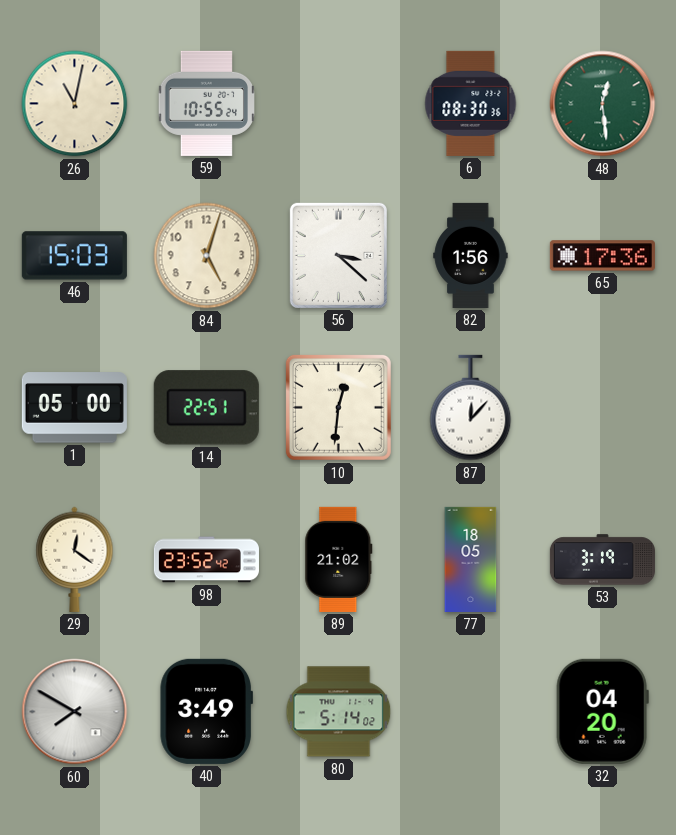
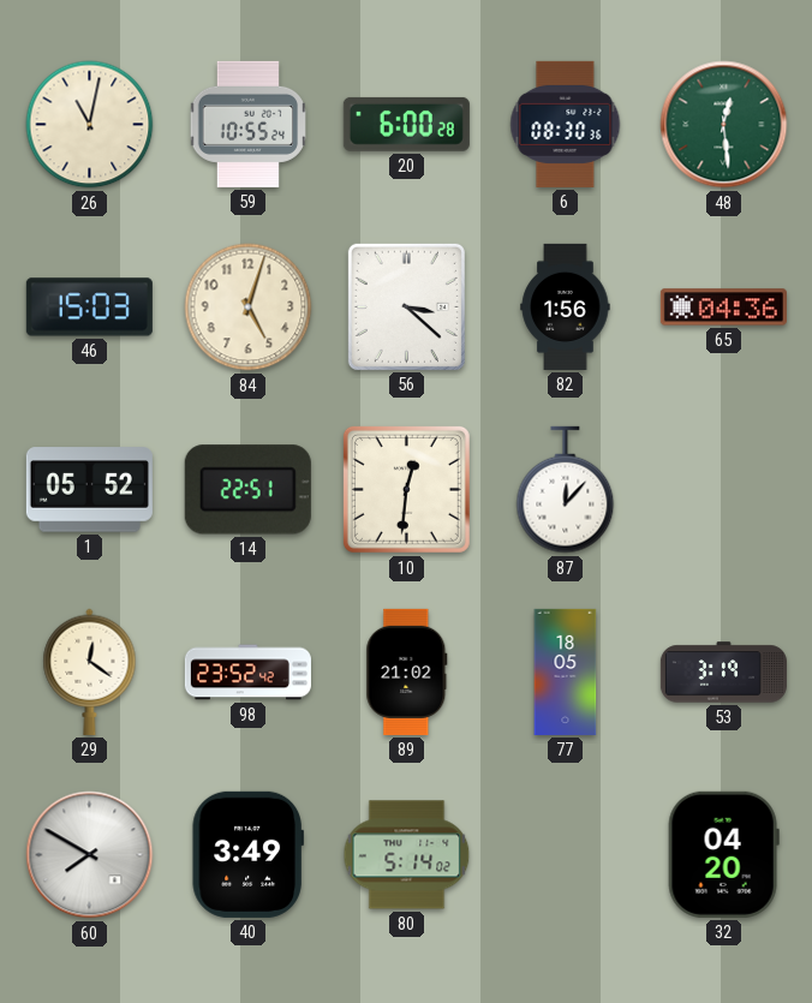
20: none -> 6:00 (406, 124)
65: 17:36 -> 04:36 (723, 308)
1: 05:00 -> 05:52 (89, 490)
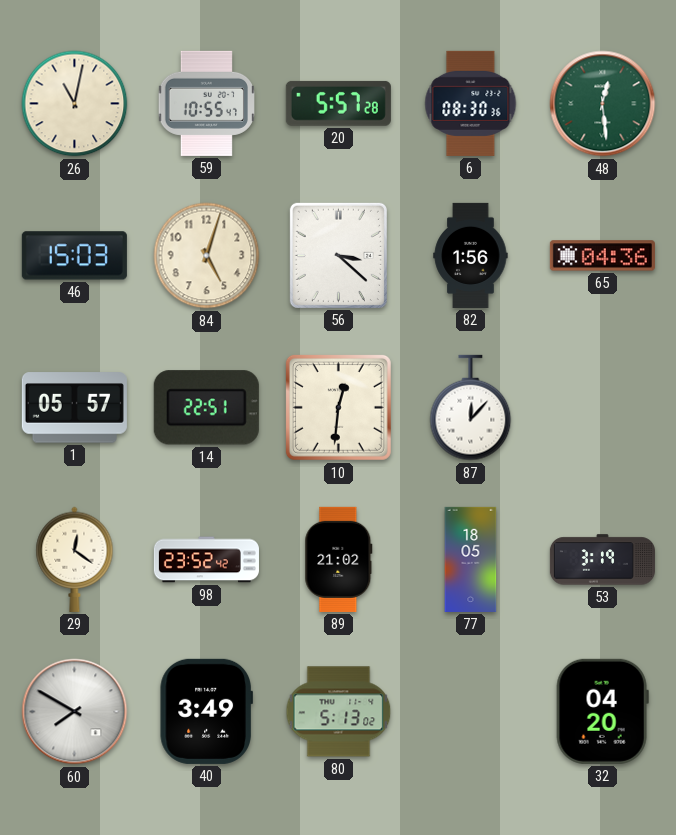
59: 10:55:24 -> 10:55:47 (206, 103)
20: 6:00 -> 5:57 (338, 103)
1: 05:52 -> 05:57 (74, 408)
80: 5:14 -> 5:13 (339, 712)
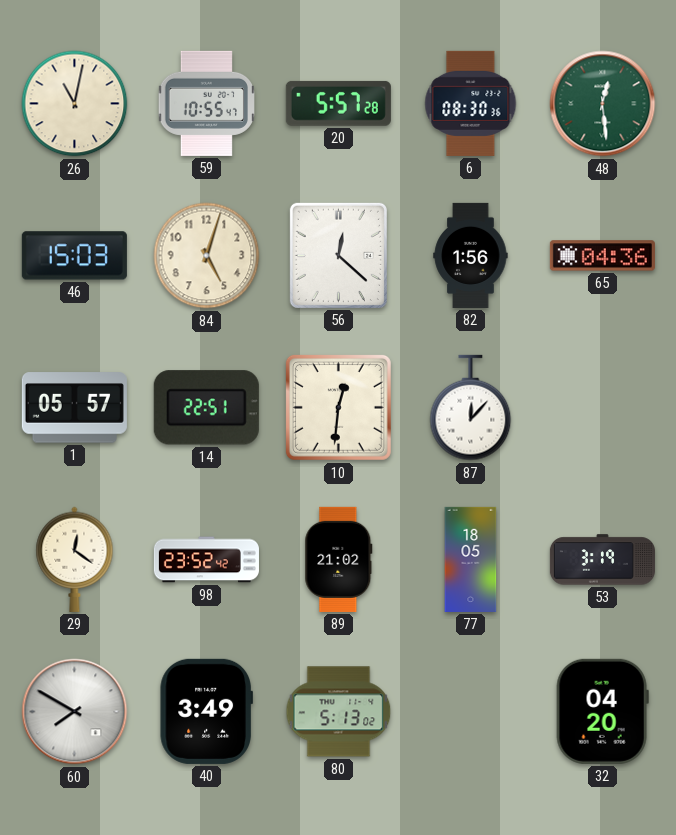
56: 3:22 -> 12:22 (338, 255)
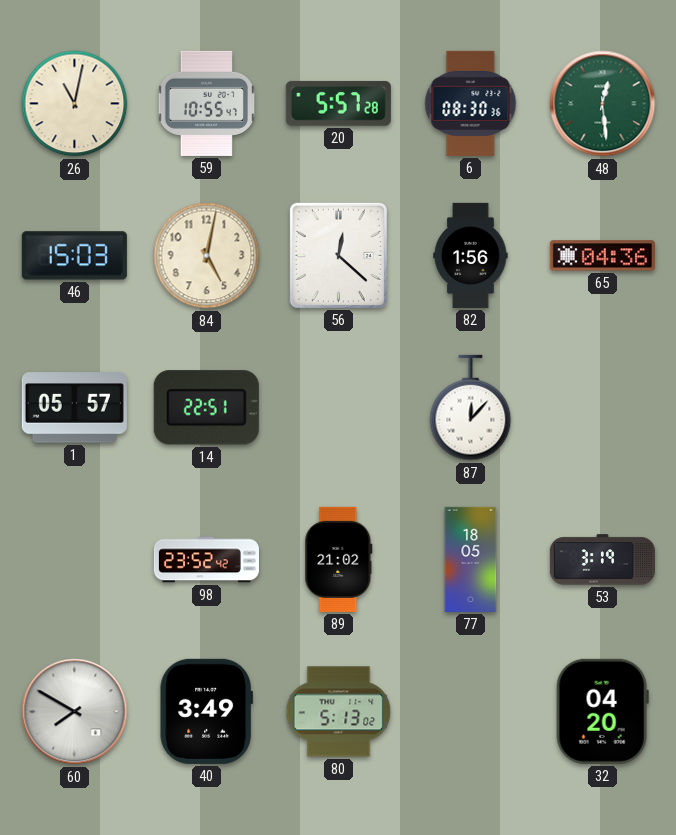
84: 5:03 -> 5:02 (207, 256)
10: 12:31 -> none (338, 407)
29: 12:21 -> none (75, 559)
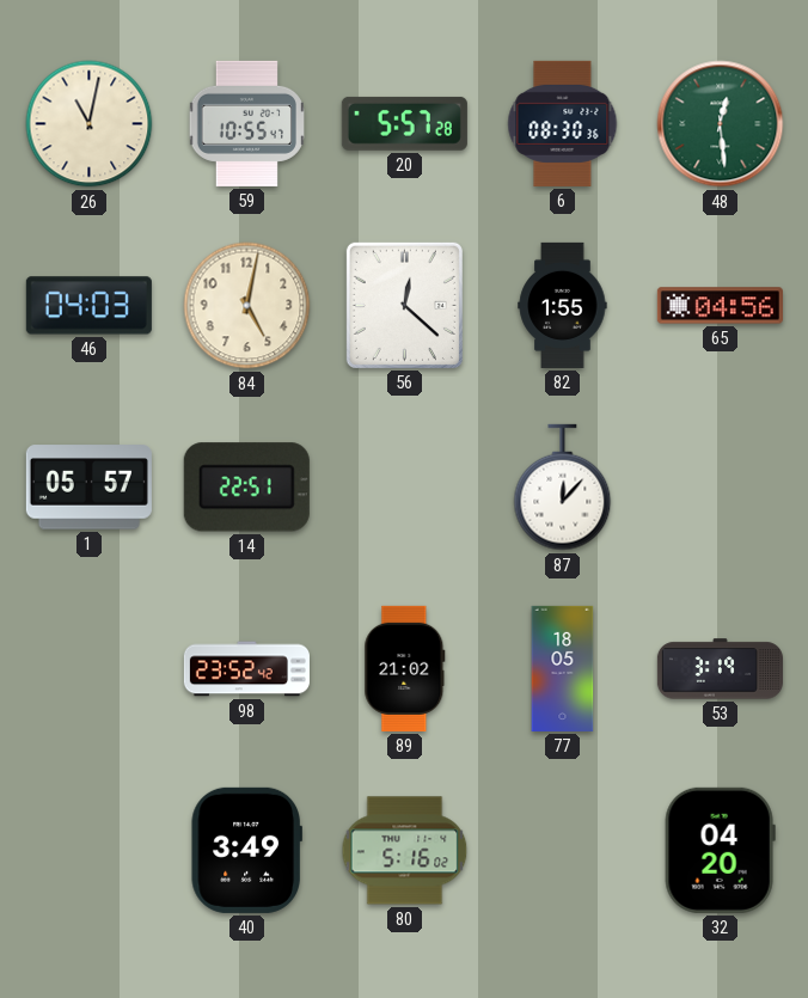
46: 15:03 -> 04:03 (88, 306)
82: 1:56 -> 1:55 (563, 305)
65: 04:36 -> 04:56 (720, 306)
60: 7:50 -> none (75, 712)
80: 5:13 -> 5:16 (405, 851)
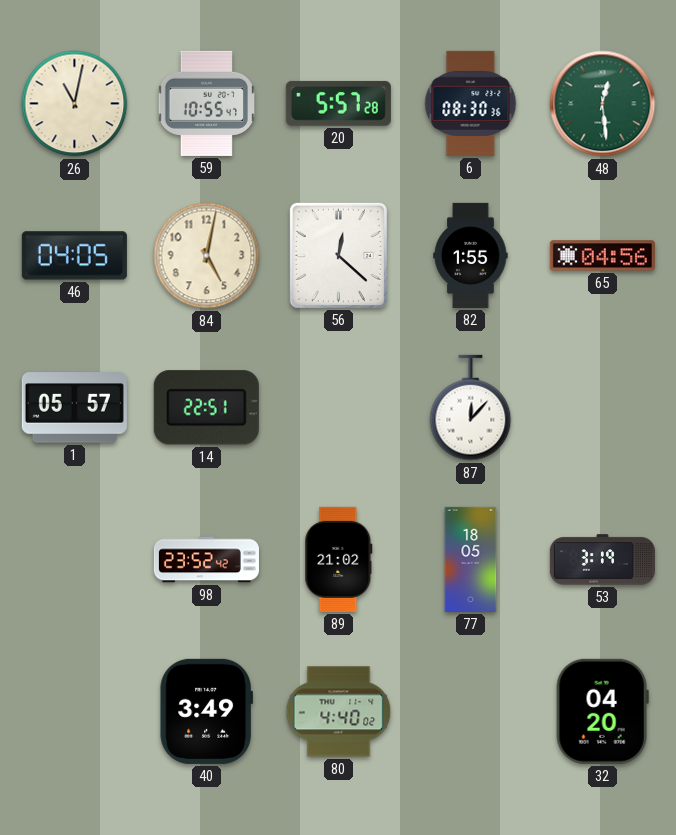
46: 04:03 -> 04:05 (74, 256)
80: 5:16 -> 4:40 (339, 712)
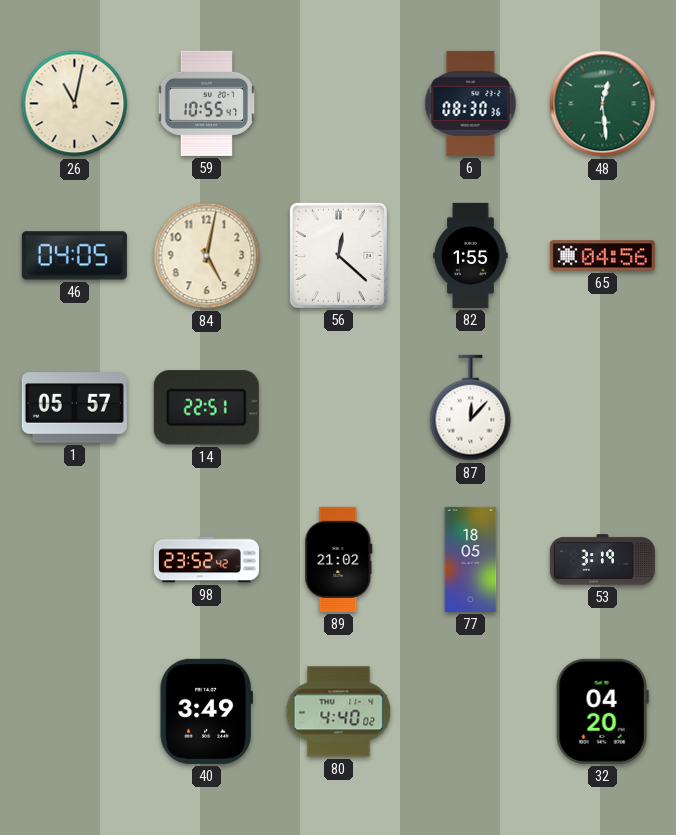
20: 5:57 -> none (338, 103)
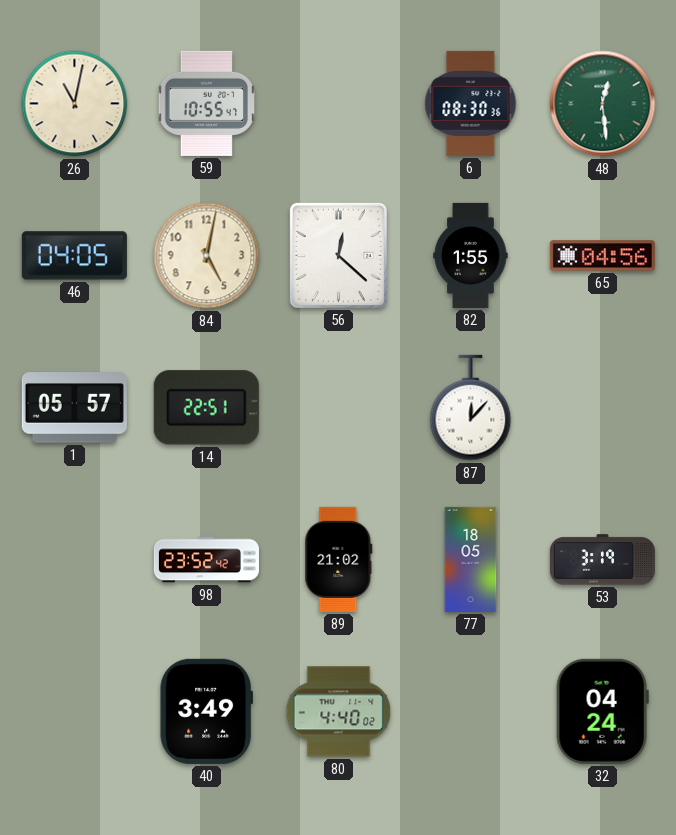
32: 04:20 -> 04:24 (602, 711)
